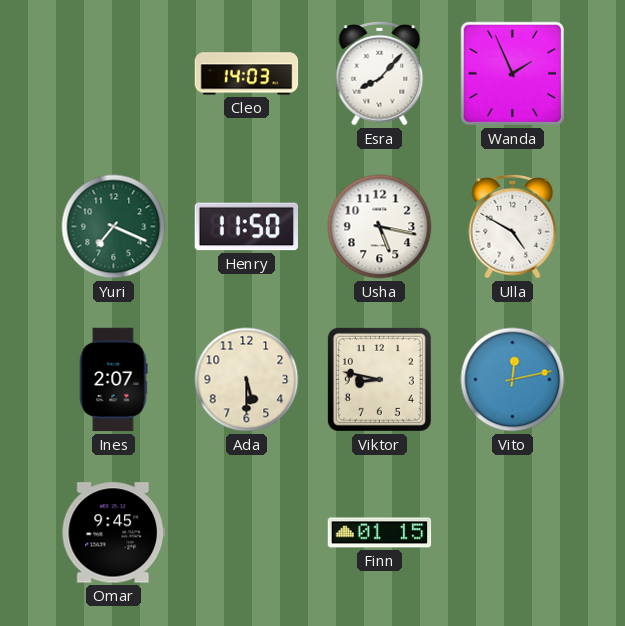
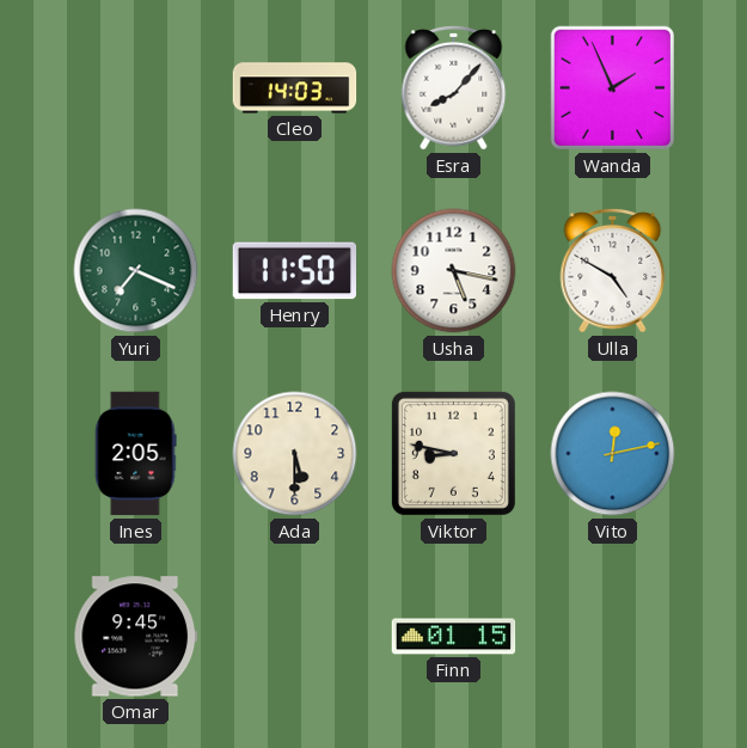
Ines: 2:07 -> 2:05 (136, 454)
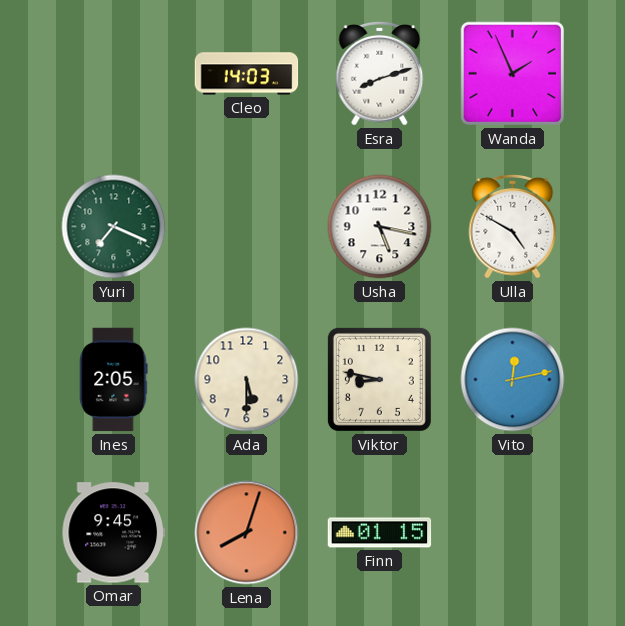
Esra: 8:07 -> 8:12 (380, 73)
Henry: 11:50 -> none (294, 271)
Lena: none -> 8:03 (247, 533)
